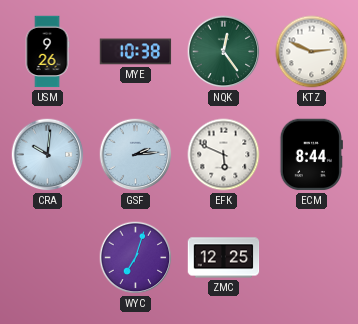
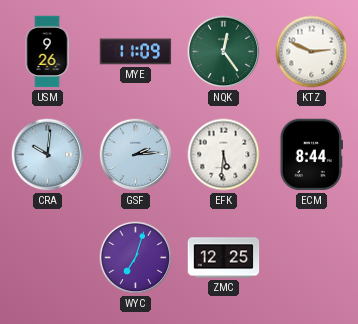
MYE: 10:38 -> 11:09 (136, 52)
EFK: 5:49 -> 5:31 (224, 155)
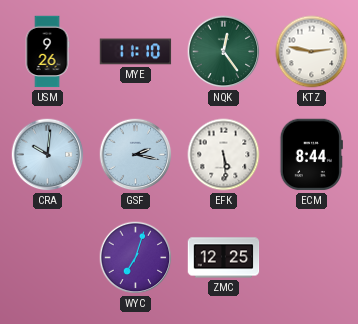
MYE: 11:09 -> 11:10 (136, 52)
KTZ: 2:49 -> 2:47 (312, 52)
GSF: 2:14 -> 2:17 (136, 155)
EFK: 5:31 -> 5:29 (224, 155)
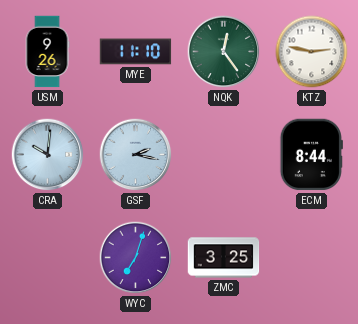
EFK: 5:29 -> none (224, 155)
ZMC: 12:25 -> 3:25 (224, 258)
